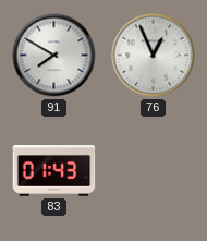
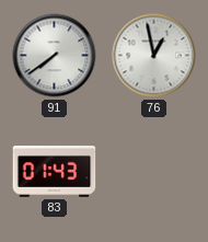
91: 7:50 -> 7:39 (55, 56)
76: 12:56 -> 12:58 (154, 56)
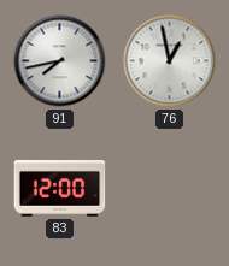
91: 7:39 -> 7:43 (60, 61)
83: 01:43 -> 12:00 (60, 189)
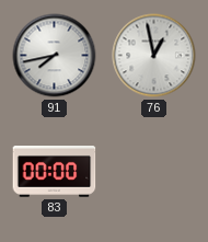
83: 12:00 -> 00:00 (55, 172)
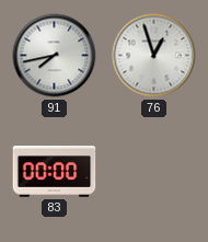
76: 12:58 -> 12:57 (154, 56)
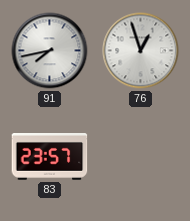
83: 00:00 -> 23:57 (50, 157)
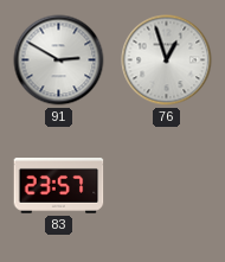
91: 7:43 -> 2:50 (59, 60)
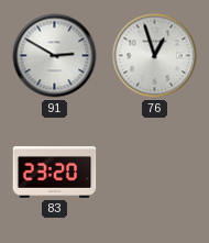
83: 23:57 -> 23:20 (55, 173)
